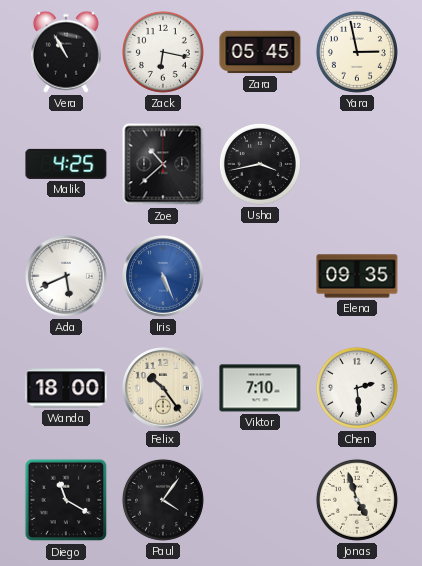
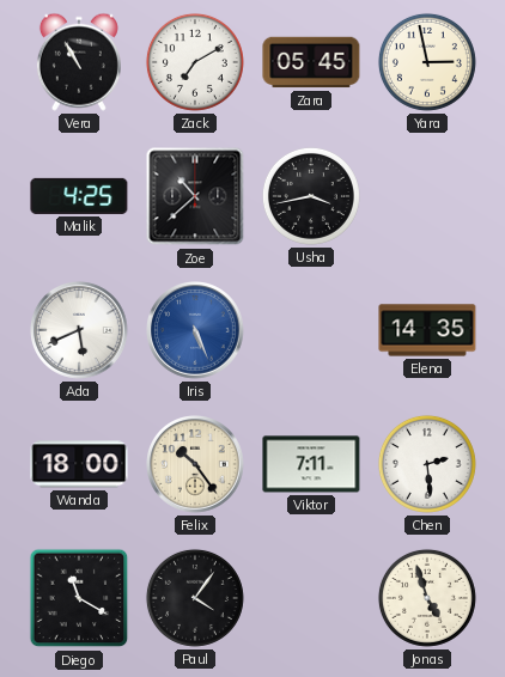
Zack: 6:17 -> 7:10 (195, 62)
Elena: 09:35 -> 14:35 (427, 330)
Viktor: 7:10 -> 7:11 (311, 464)
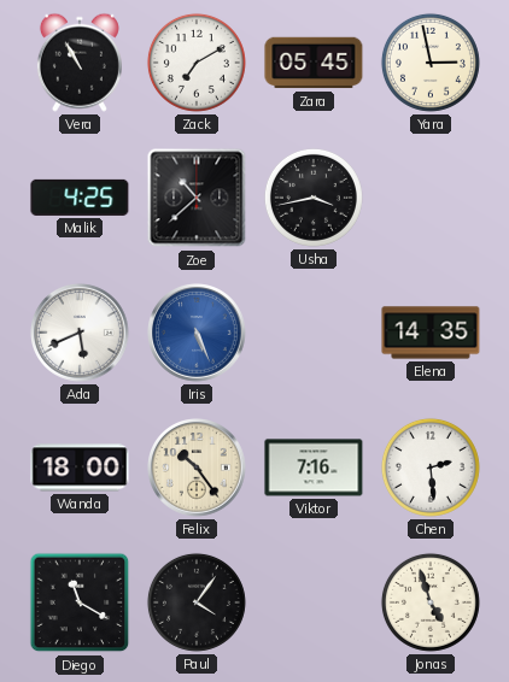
Viktor: 7:11 -> 7:16 (314, 468)
